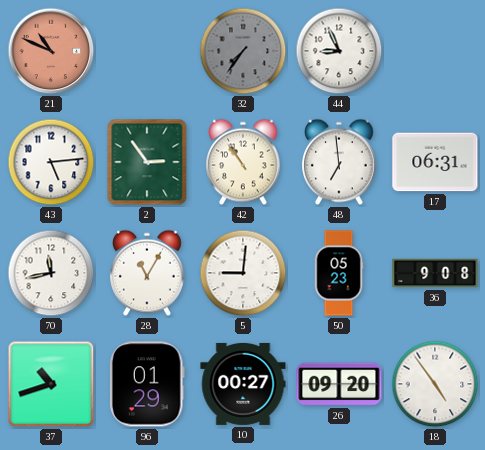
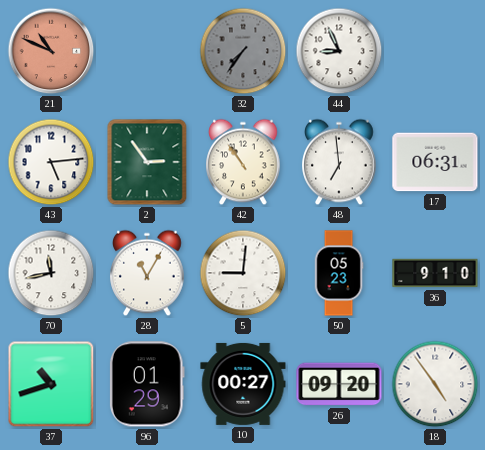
36: 9:08 -> 9:10 (435, 273)
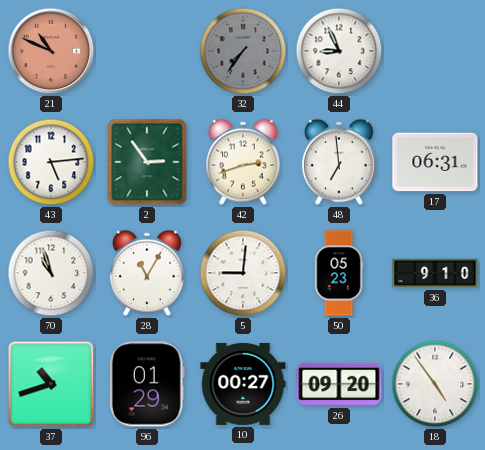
42: 10:54 -> 2:42 (243, 162)
70: 11:43 -> 10:57 (51, 273)
